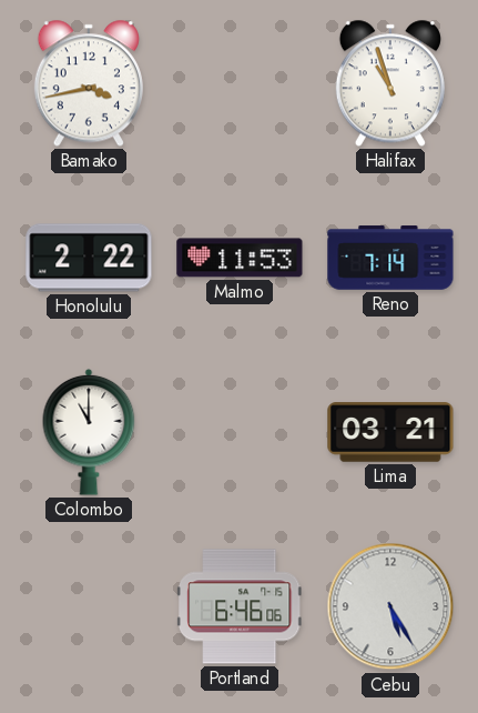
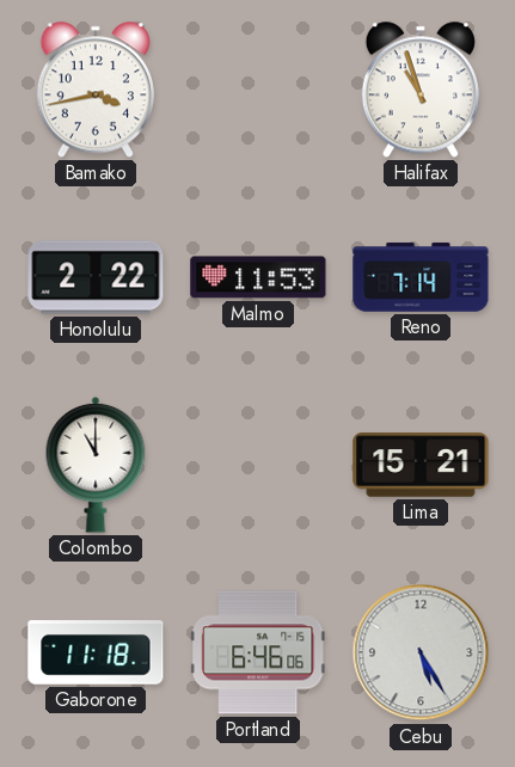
Lima: 03:21 -> 15:21 (421, 465)
Gaborone: none -> 11:18 (96, 652)
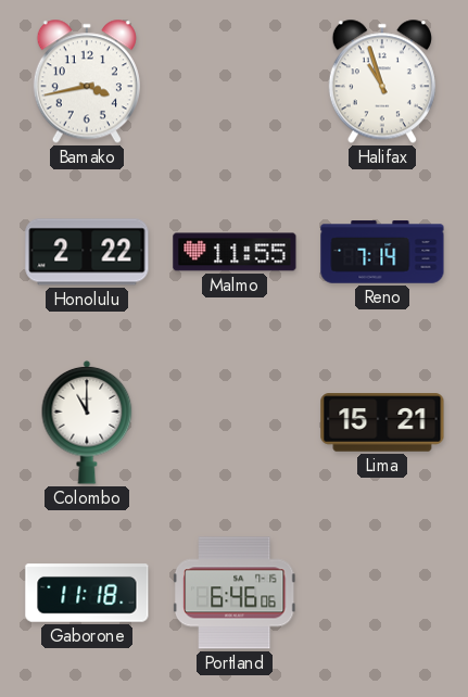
Malmo: 11:53 -> 11:55 (235, 252)
Cebu: 5:25 -> none (421, 652)
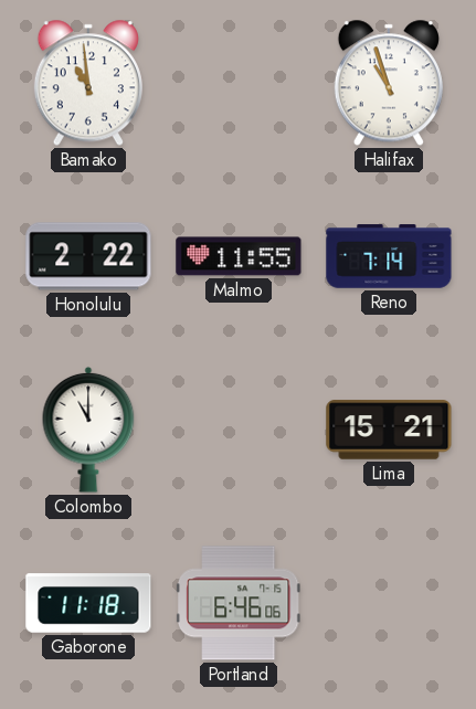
Bamako: 3:43 -> 10:59 (88, 83)
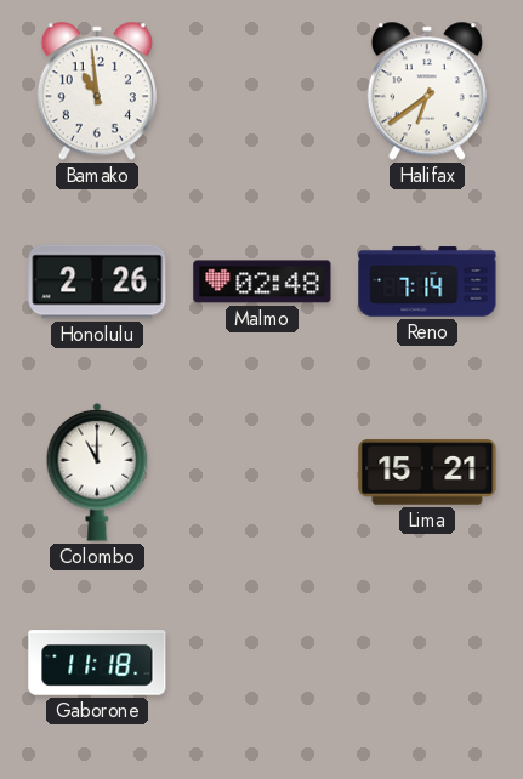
Halifax: 10:57 -> 6:39 (427, 91)
Honolulu: 2:22 -> 2:26 (97, 282)
Malmo: 11:55 -> 02:48 (262, 282)
Portland: 6:46 -> none (239, 603)
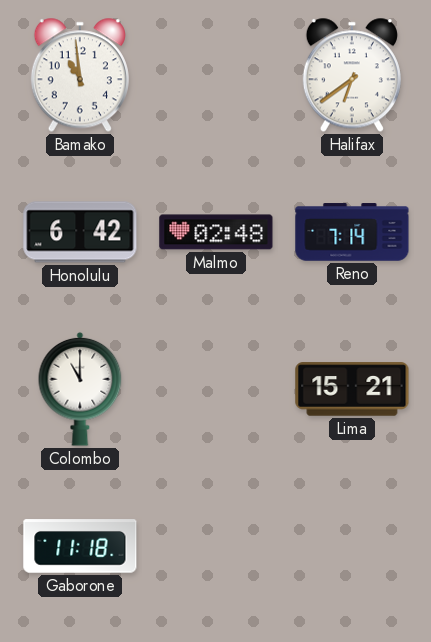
Honolulu: 2:26 -> 6:42 (80, 232)
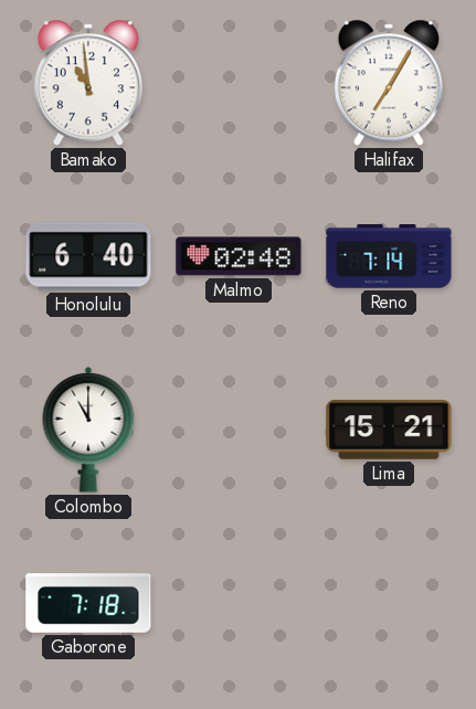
Halifax: 6:39 -> 7:05 (389, 83)
Honolulu: 6:42 -> 6:40 (88, 256)
Gaborone: 11:18 -> 7:18 (88, 603)
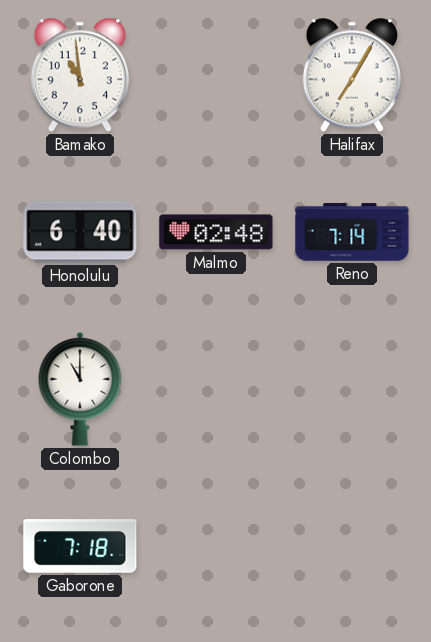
Lima: 15:21 -> none (389, 430)
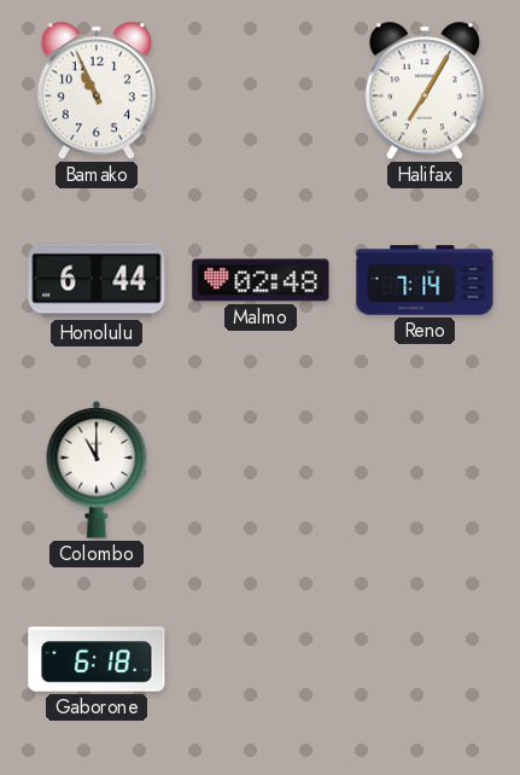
Bamako: 10:59 -> 10:56 (97, 91)
Honolulu: 6:40 -> 6:44 (97, 280)
Gaborone: 7:18 -> 6:18 (97, 659)
